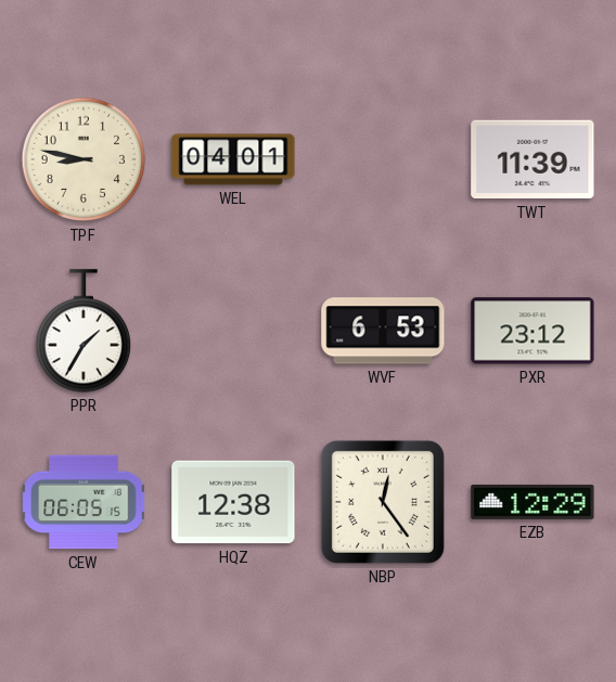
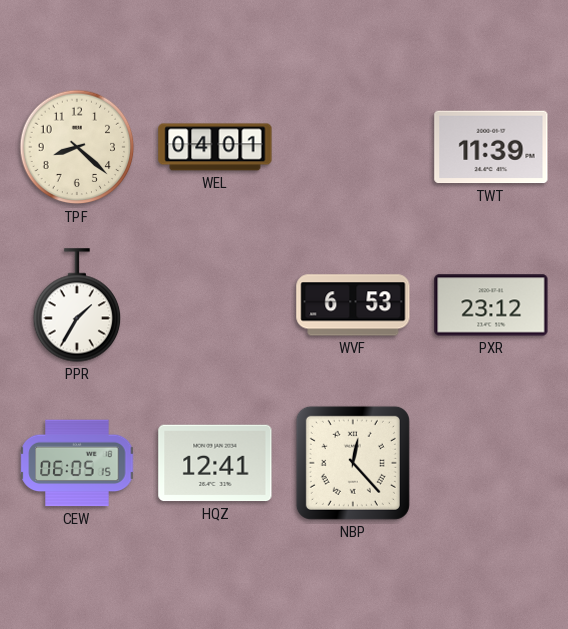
TPF: 8:47 -> 8:22 (77, 147)
HQZ: 12:38 -> 12:41 (215, 463)
NBP: 12:24 -> 12:23 (353, 463)
EZB: 12:29 -> none (532, 502)
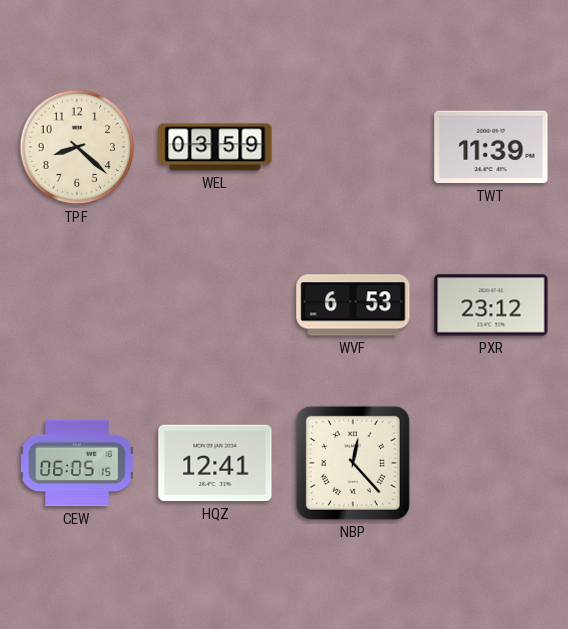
WEL: 04:01 -> 03:59 (215, 147)
PPR: 1:35 -> none (77, 305)
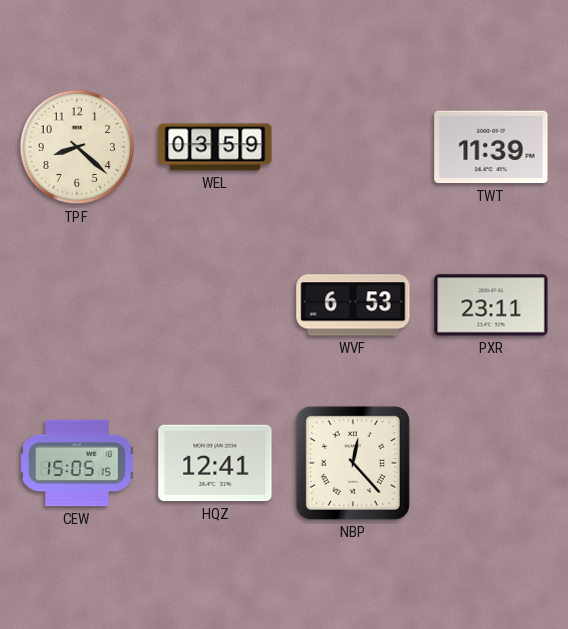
PXR: 23:12 -> 23:11 (491, 305)
CEW: 06:05 -> 15:05 (77, 463)
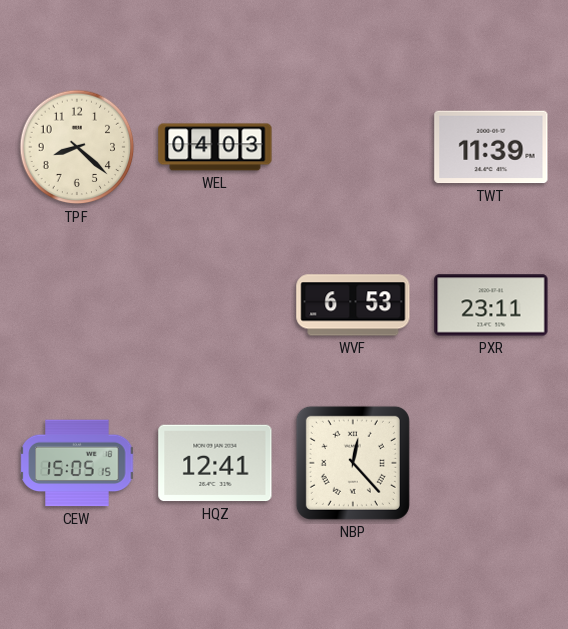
WEL: 03:59 -> 04:03 (215, 147)
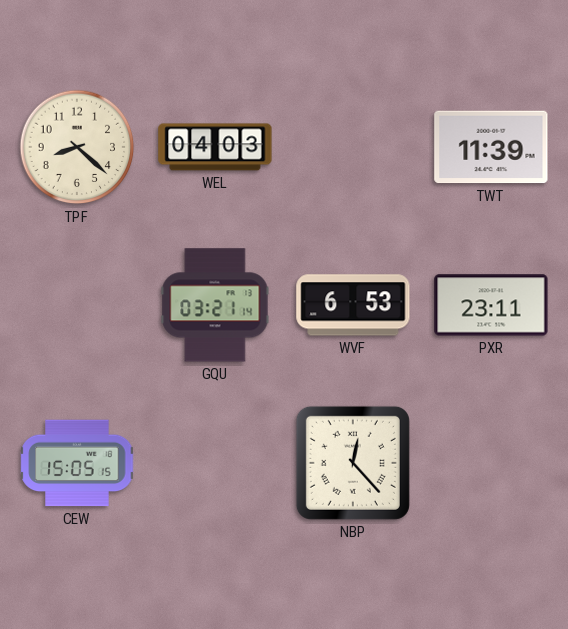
GQU: none -> 03:21 (215, 305)
HQZ: 12:41 -> none (215, 463)
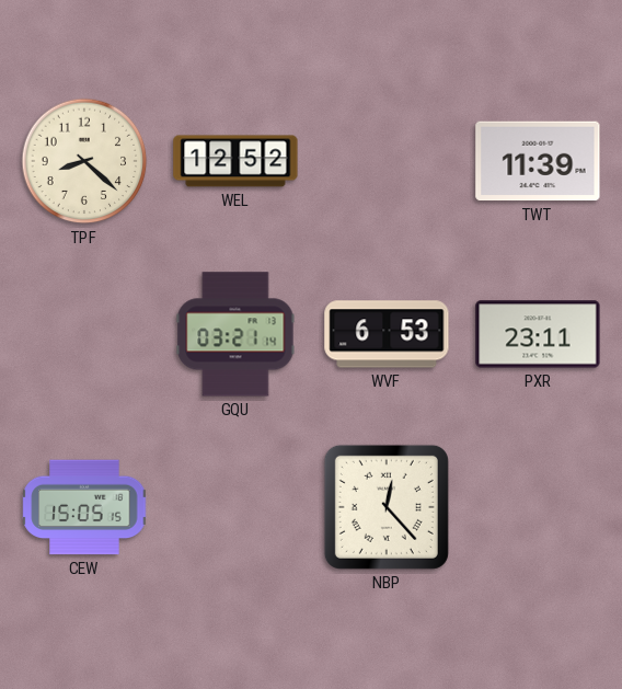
WEL: 04:03 -> 12:52 (235, 161)
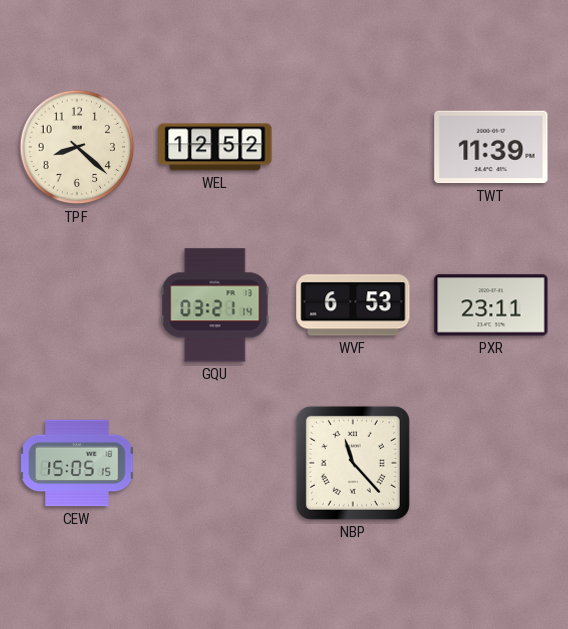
NBP: 12:23 -> 11:23 (353, 463)
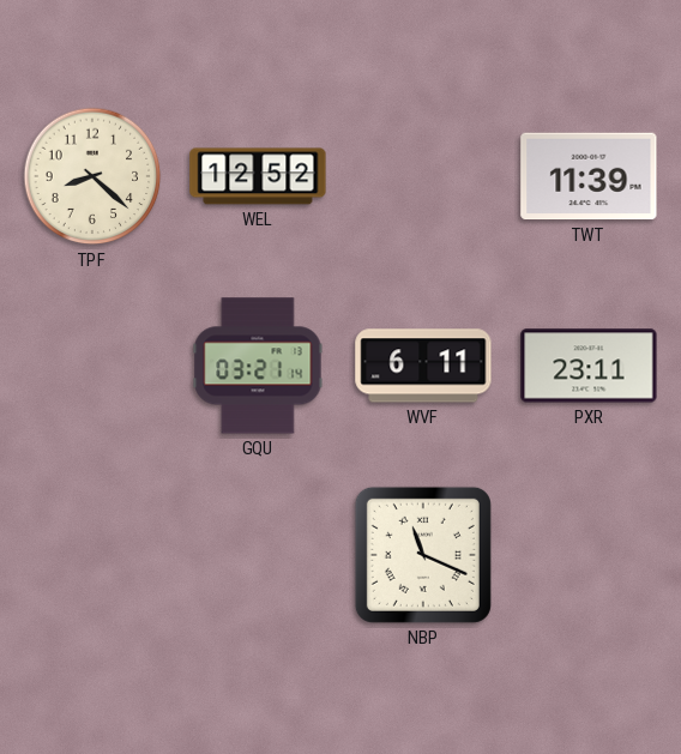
WVF: 6:53 -> 6:11 (423, 366)
CEW: 15:05 -> none (77, 463)
NBP: 11:23 -> 11:19 (423, 555)
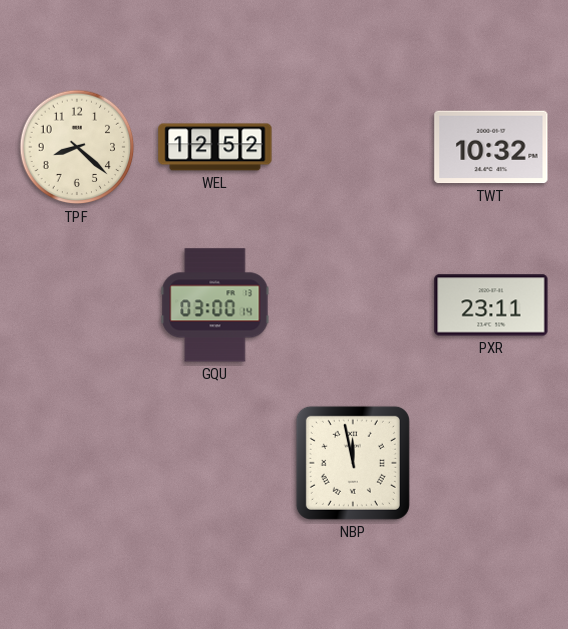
TWT: 11:39 -> 10:32 (491, 147)
GQU: 03:21 -> 03:00 (215, 305)
WVF: 6:11 -> none (423, 366)
NBP: 11:19 -> 11:58 (353, 463)
